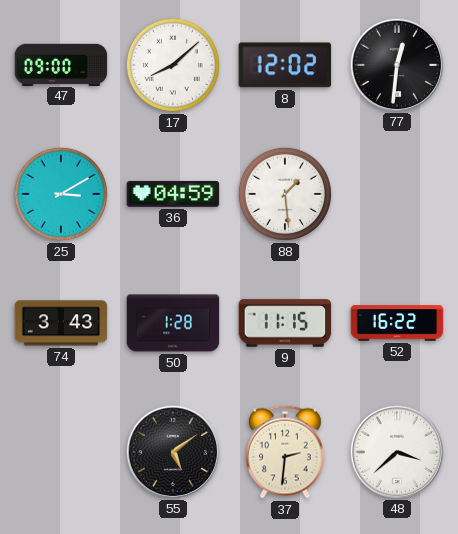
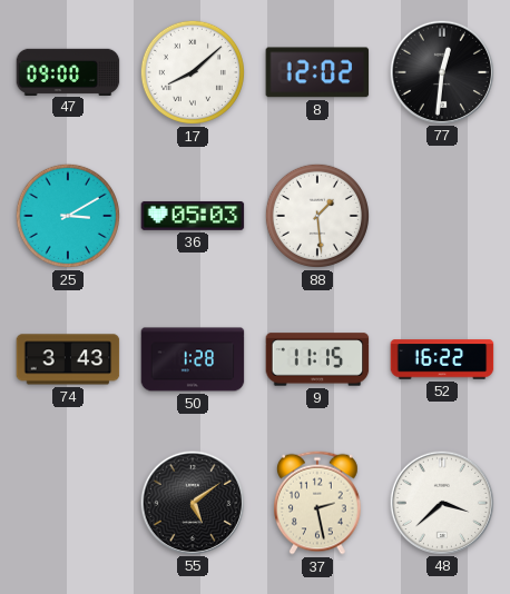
36: 04:59 -> 05:03 (193, 216)
37: 2:31 -> 2:28 (318, 503)
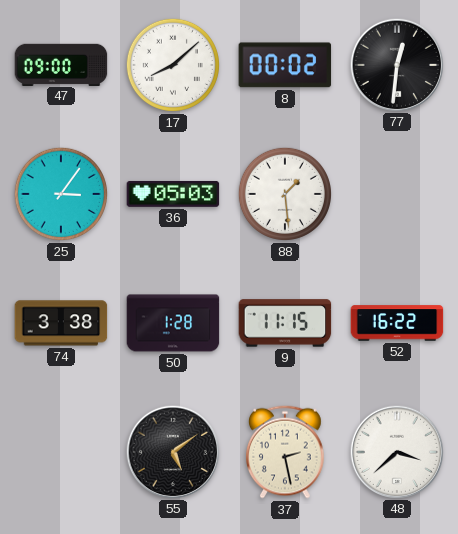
8: 12:02 -> 00:02 (285, 65)
25: 3:10 -> 3:06 (61, 194)
74: 3:43 -> 3:38 (61, 323)
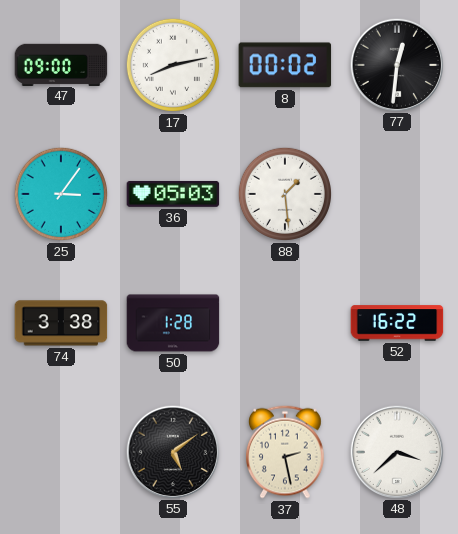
17: 8:08 -> 8:13 (173, 65)
9: 11:15 -> none (285, 323)
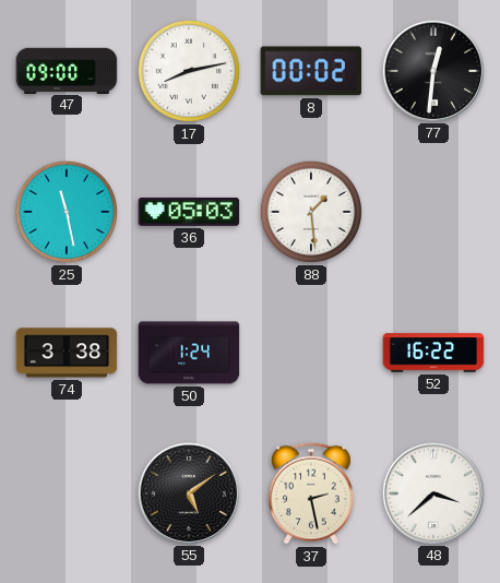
25: 3:06 -> 11:28 (67, 212)
50: 1:28 -> 1:24 (189, 353)
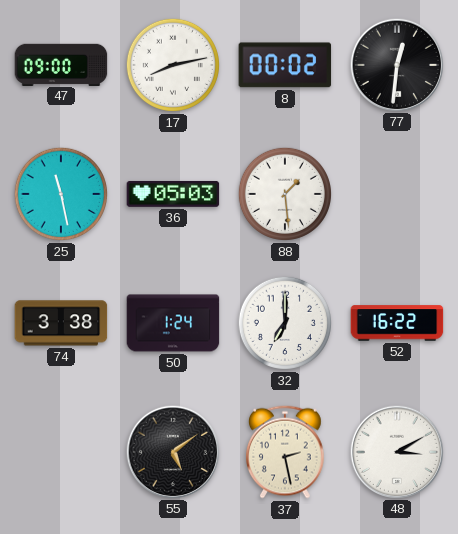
32: none -> 7:00 (285, 323)
48: 3:38 -> 3:10 (396, 451)
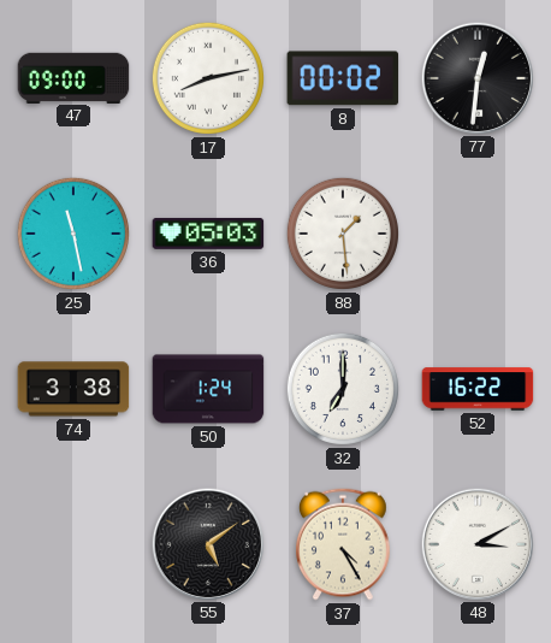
37: 2:28 -> 4:25 (344, 544)
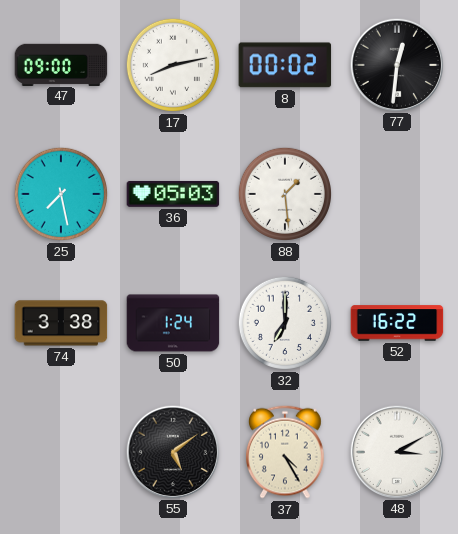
25: 11:28 -> 7:28 (61, 194)
